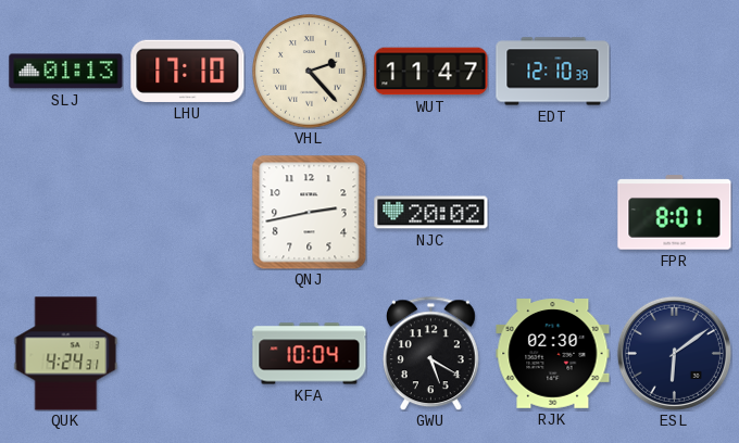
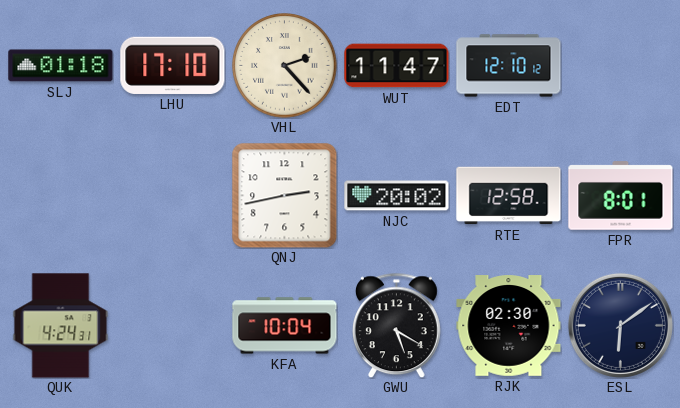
SLJ: 01:13 -> 01:18 (61, 66)
EDT: 12:10:39 -> 12:10:12 (509, 66)
RTE: none -> 12:58 (509, 196)
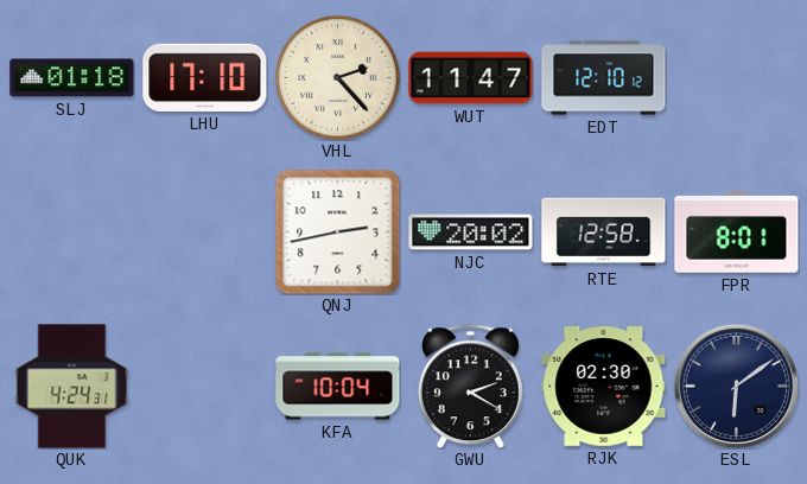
GWU: 5:20 -> 2:20 (470, 386)
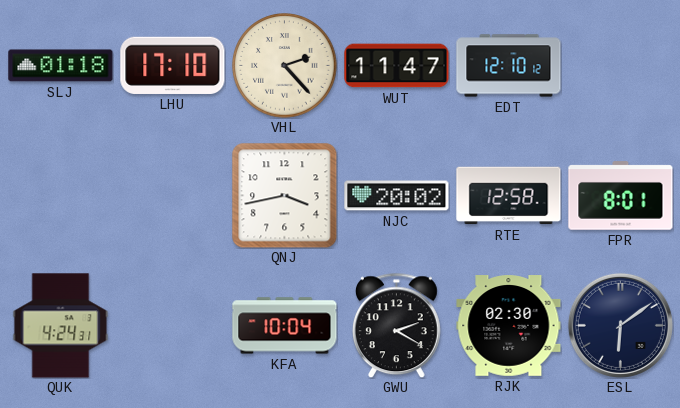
QNJ: 2:43 -> 3:43 (284, 195)
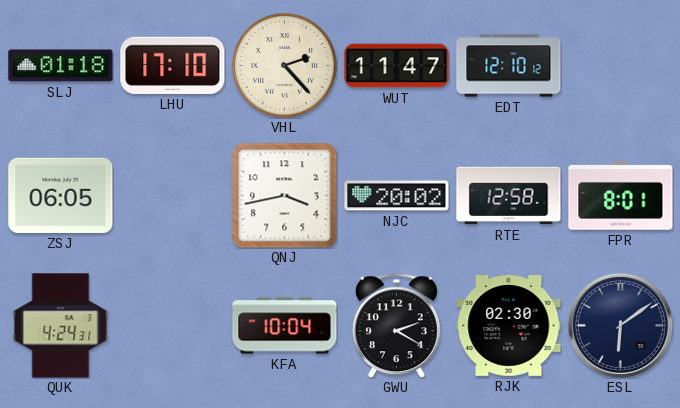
ZSJ: none -> 06:05 (61, 195)
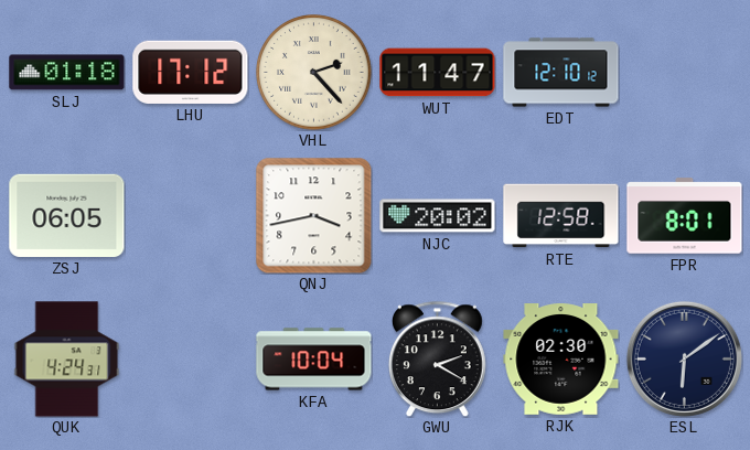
LHU: 17:10 -> 17:12 (191, 72)
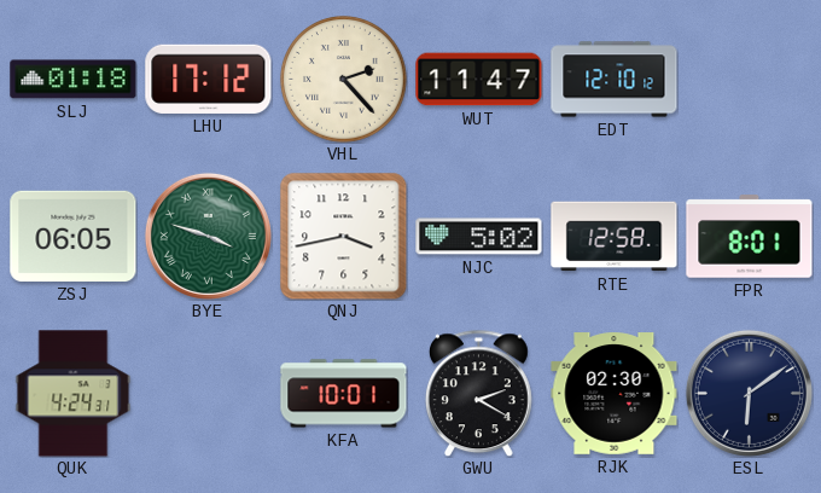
BYE: none -> 3:48 (208, 236)
NJC: 20:02 -> 5:02 (479, 237)
KFA: 10:04 -> 10:01 (344, 394)
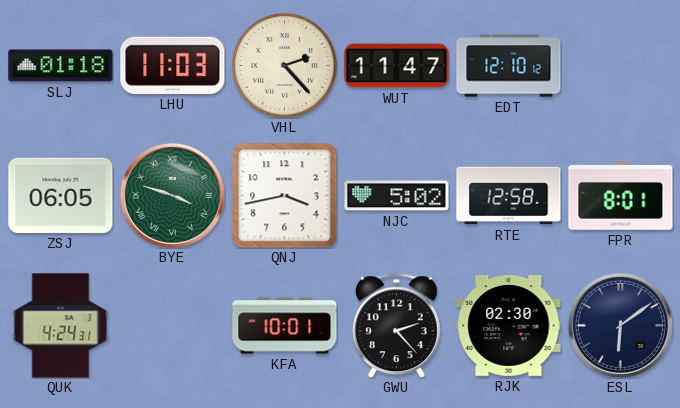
LHU: 17:12 -> 11:03 (173, 65)
GWU: 2:20 -> 2:23 (396, 325)
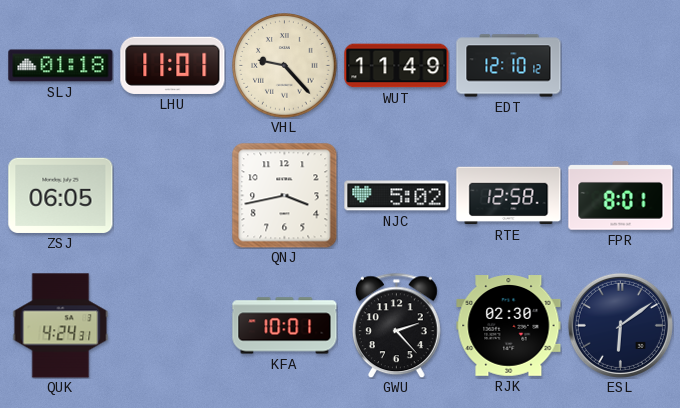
LHU: 11:03 -> 11:01 (173, 65)
VHL: 2:23 -> 9:23 (285, 66)
WUT: 11:47 -> 11:49 (397, 66)
BYE: 3:48 -> none (172, 195)
